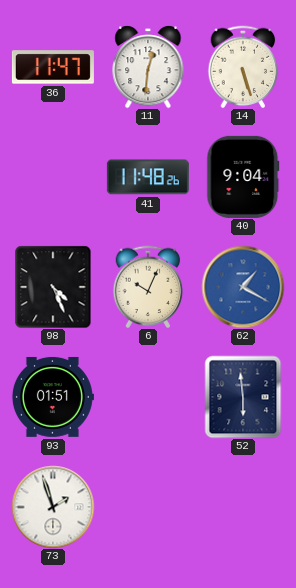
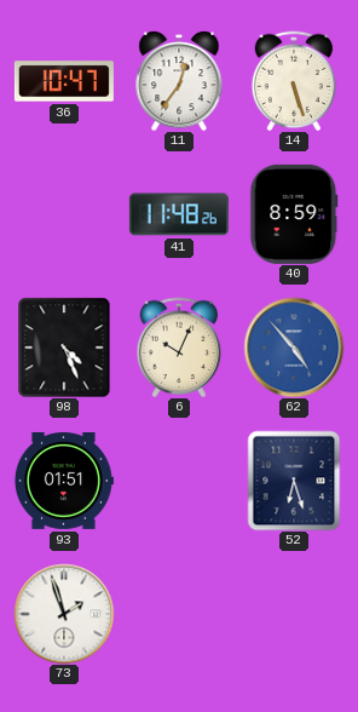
36: 11:47 -> 10:47 (64, 81)
11: 12:31 -> 12:36 (179, 81)
40: 9:04 -> 8:59 (294, 214)
62: 1:20 -> 4:53 (294, 348)
52: 5:59 -> 6:27 (294, 481)
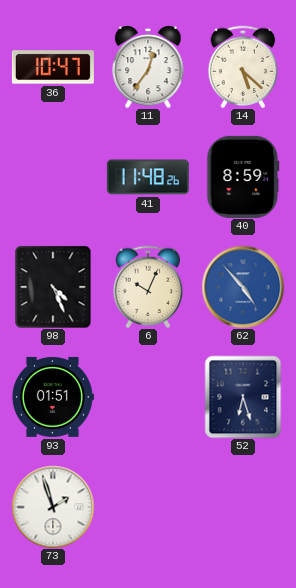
14: 5:27 -> 5:22 (243, 67)
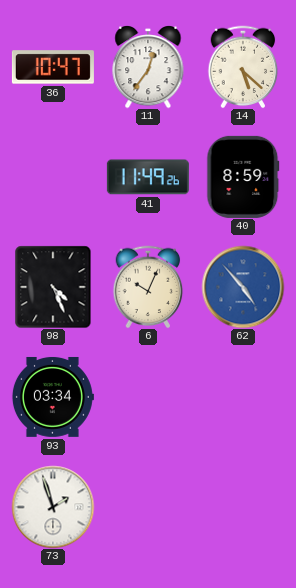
41: 11:48 -> 11:49 (148, 177)
93: 01:51 -> 03:34 (53, 397)
52: 6:27 -> none (243, 397)
